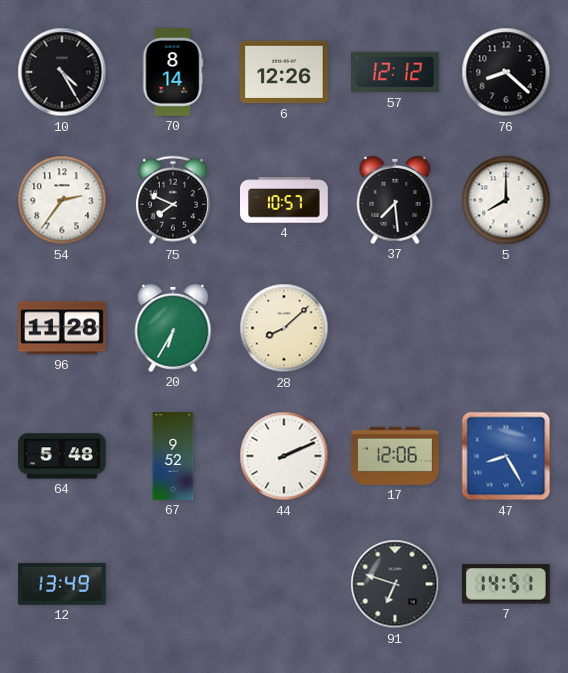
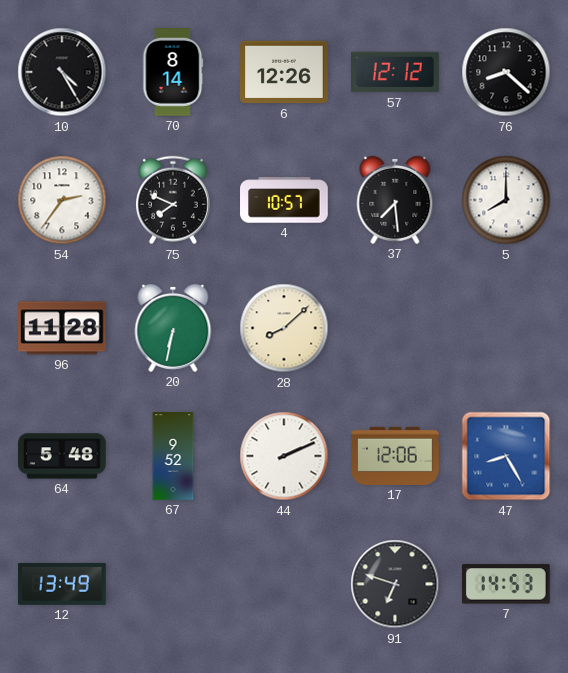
20: 6:35 -> 6:32 (173, 328)
7: 14:51 -> 14:53 (506, 584)
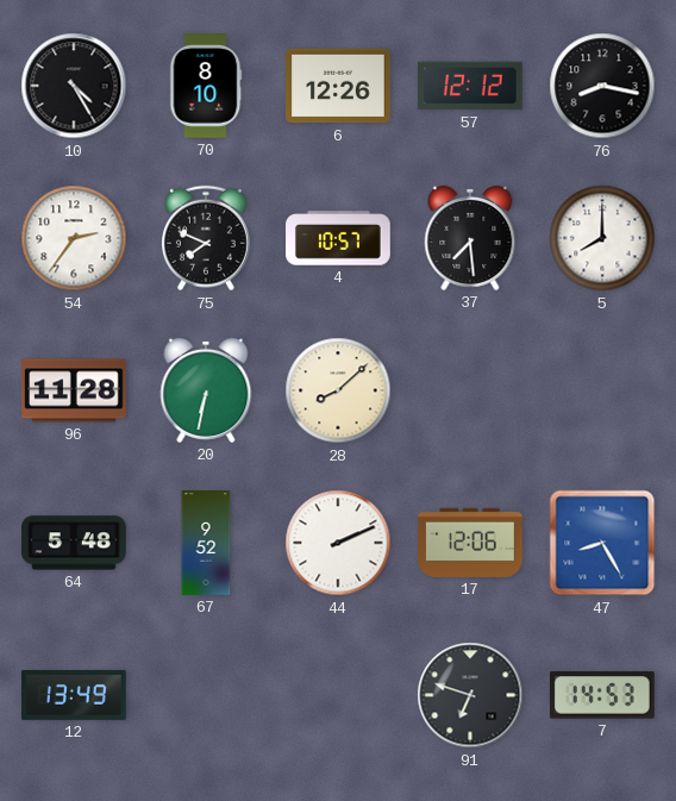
70: 8:14 -> 8:10 (206, 87)
76: 8:22 -> 8:17 (602, 86)
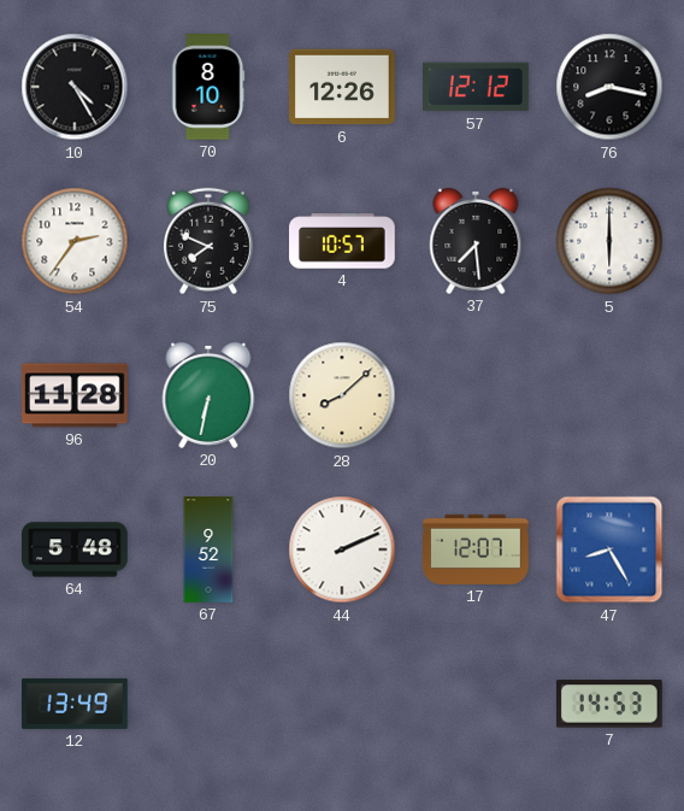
5: 8:00 -> 6:00 (609, 241)
17: 12:06 -> 12:07 (476, 550)
91: 6:48 -> none (470, 695)
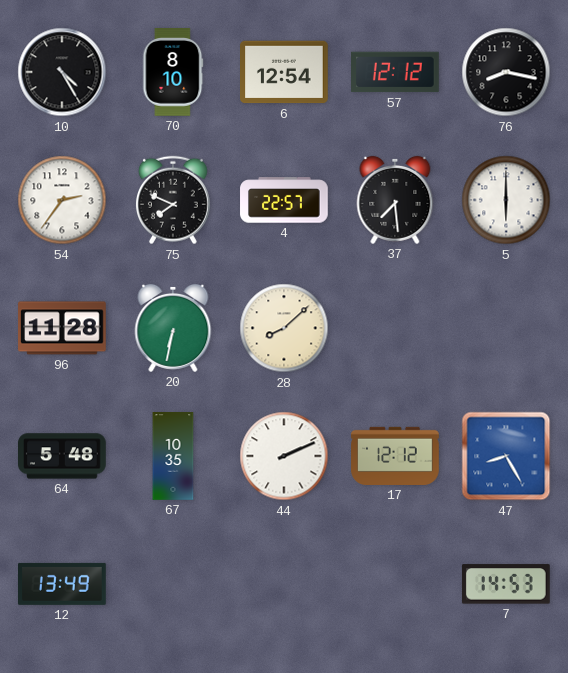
6: 12:26 -> 12:54 (285, 72)
4: 10:57 -> 22:57 (284, 200)
67: 9:52 -> 10:35 (173, 456)
17: 12:07 -> 12:12 (395, 456)
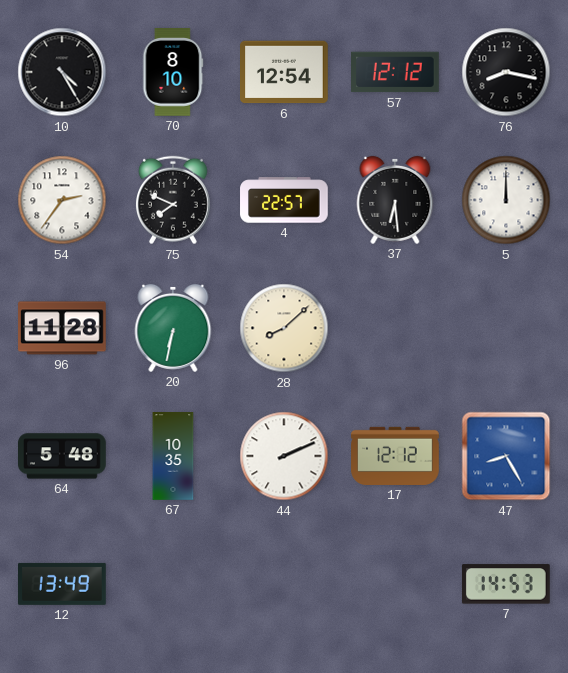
37: 7:29 -> 6:29 (395, 200)
5: 6:00 -> 12:00 (506, 200)
